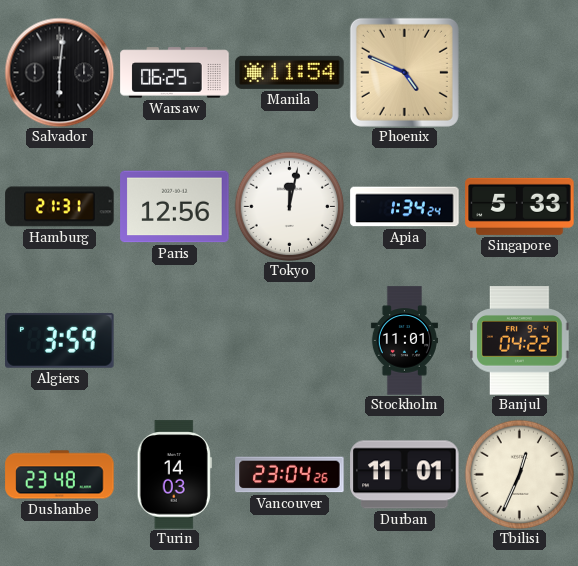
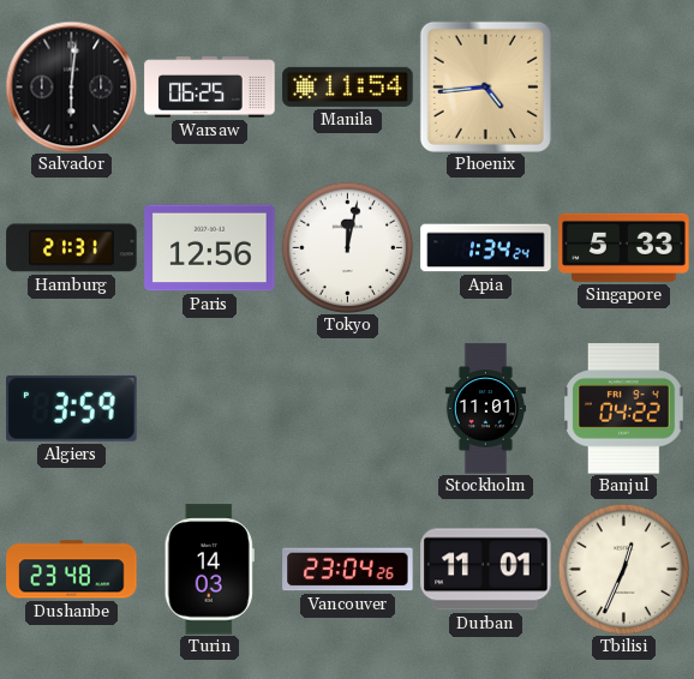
Phoenix: 4:49 -> 4:44 (485, 86)
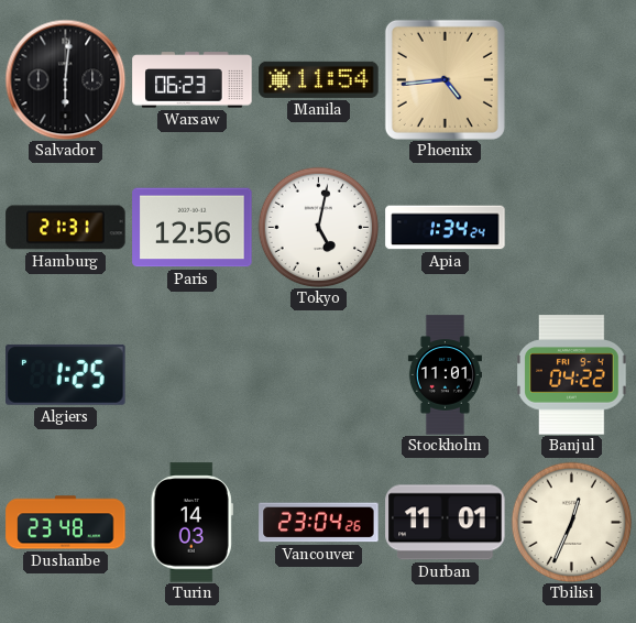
Warsaw: 06:25 -> 06:23 (193, 80)
Tokyo: 12:02 -> 5:02 (318, 227)
Singapore: 5:33 -> none (624, 247)
Algiers: 3:59 -> 1:25 (66, 374)
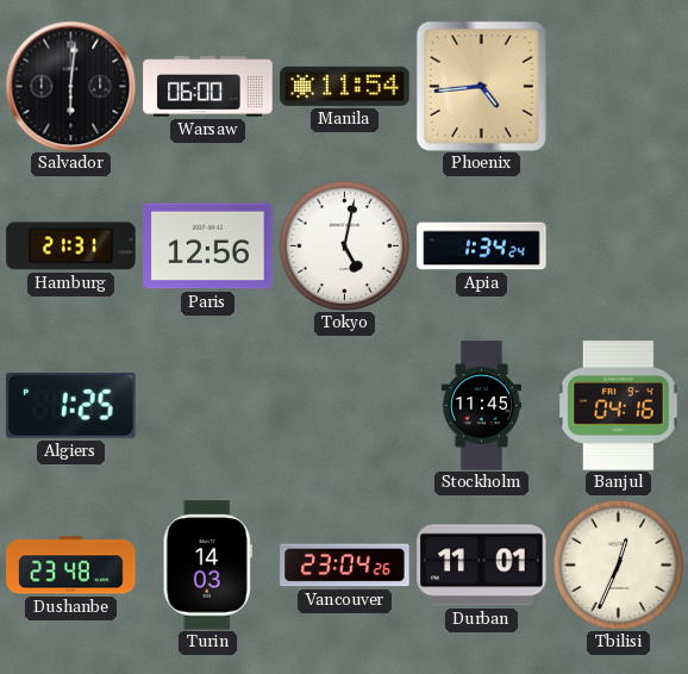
Warsaw: 06:23 -> 06:00 (208, 87)
Stockholm: 11:01 -> 11:45 (481, 406)
Banjul: 04:22 -> 04:16 (619, 406)
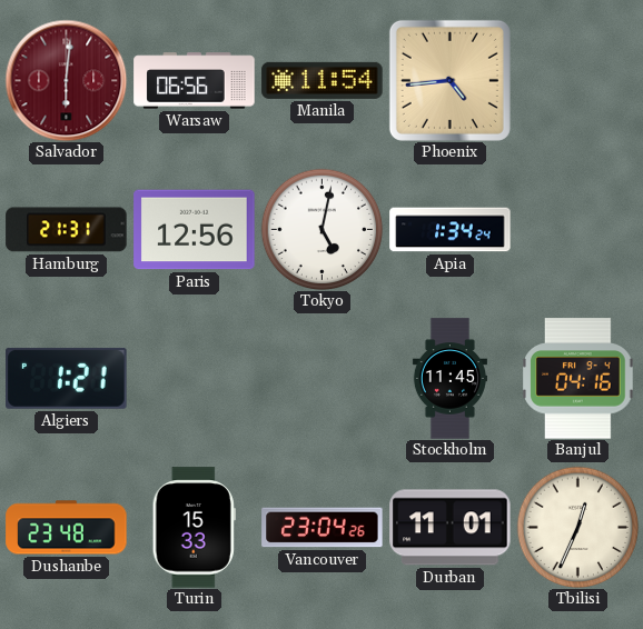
Salvador dial: black -> burgundy (66, 80)
Warsaw: 06:00 -> 06:56 (195, 81)
Algiers: 1:25 -> 1:21 (67, 378)
Turin: 14:03 -> 15:33 (194, 528)
